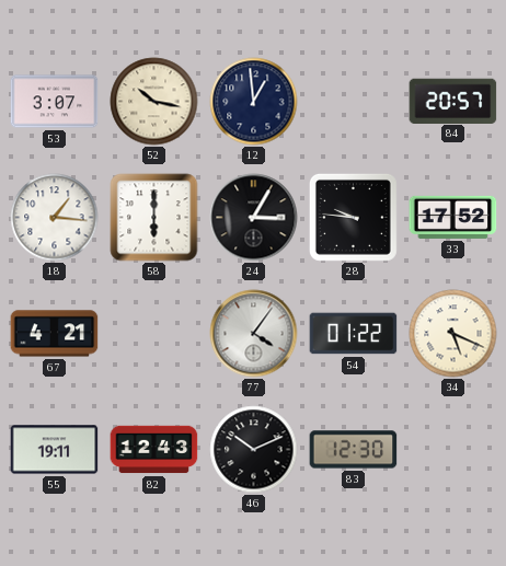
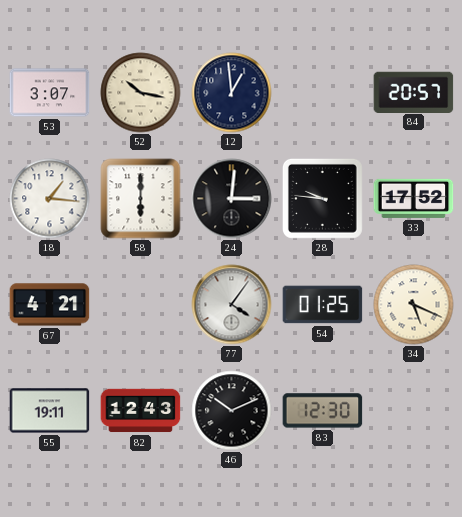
24: 3:05 -> 3:01 (232, 199)
54: 01:22 -> 01:25 (323, 305)
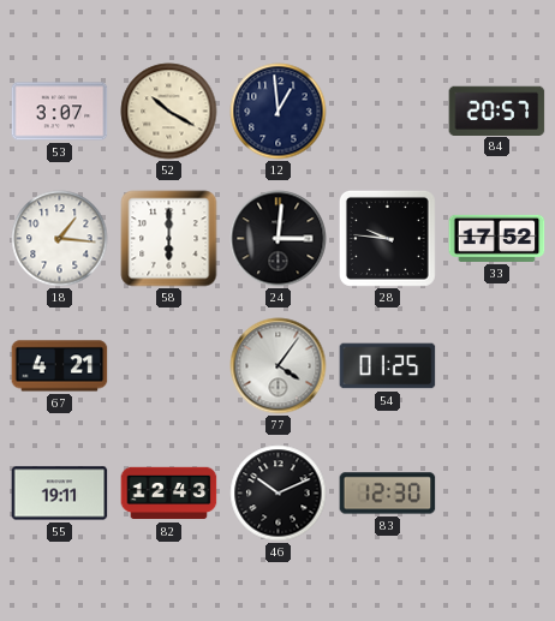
52: 10:17 -> 10:20 (169, 112)
34: 5:19 -> none (414, 305)
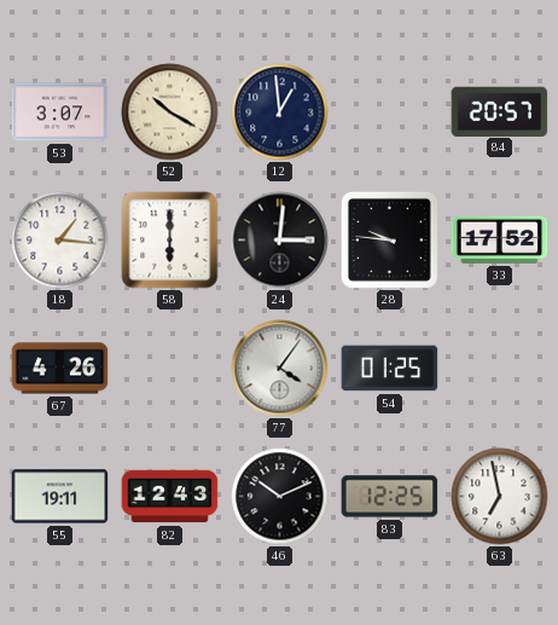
67: 4:21 -> 4:26 (60, 369)
83: 12:30 -> 12:25 (390, 497)
63: none -> 6:58 (500, 497)
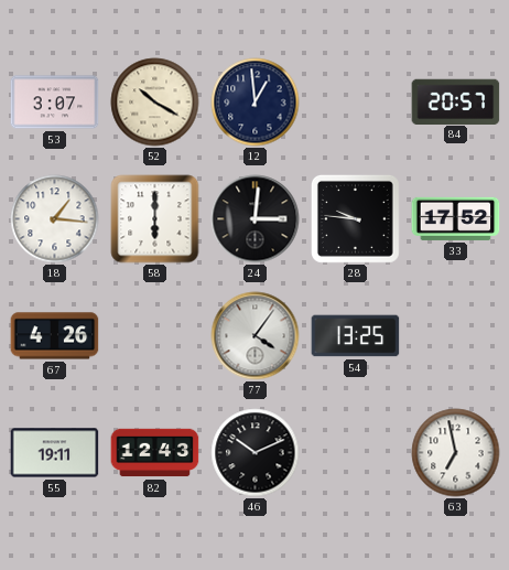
54: 01:25 -> 13:25 (356, 336)
83: 12:25 -> none (390, 497)
